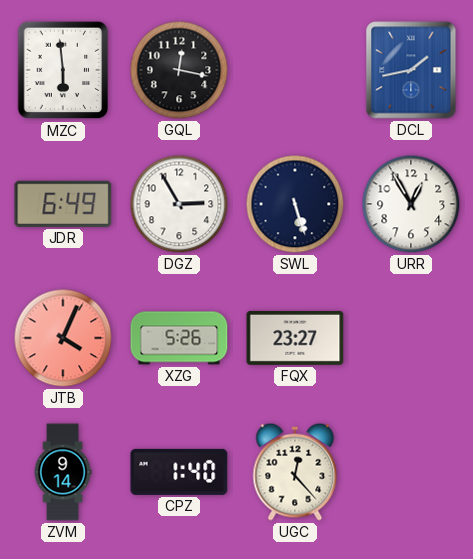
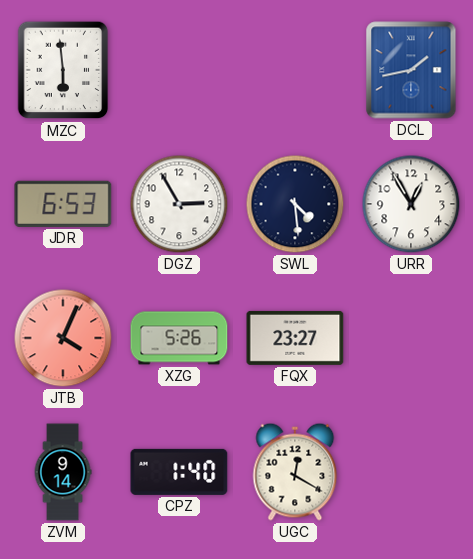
GQL: 12:17 -> none (179, 70)
JDR: 6:49 -> 6:53 (63, 204)
SWL: 5:27 -> 4:29 (295, 204)
UGC: 12:23 -> 12:20 (295, 472)
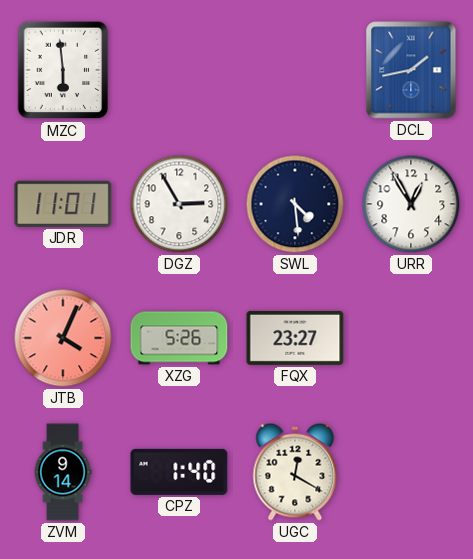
JDR: 6:53 -> 11:01 (63, 204)
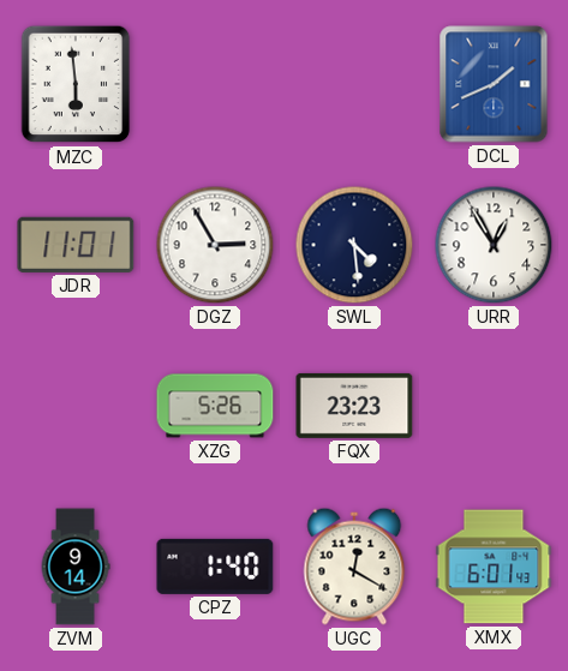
DCL: 1:43 -> 1:41 (494, 84)
JTB: 4:04 -> none (63, 338)
FQX: 23:27 -> 23:23 (354, 406)
XMX: none -> 6:01 (494, 567)
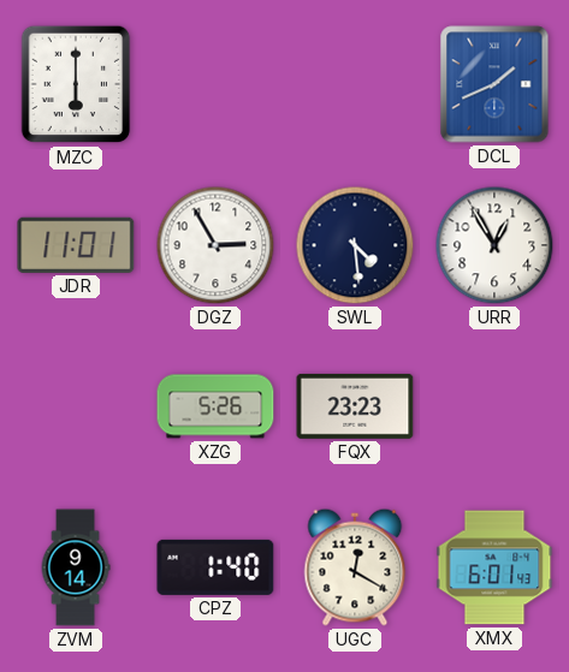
MZC: 5:59 -> 6:00 (76, 84)
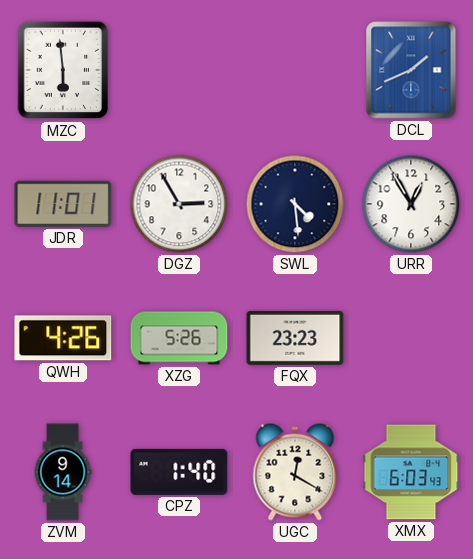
MZC: 6:00 -> 5:59 (63, 70)
QWH: none -> 4:26 (63, 338)
XMX: 6:01 -> 6:03 (411, 472)
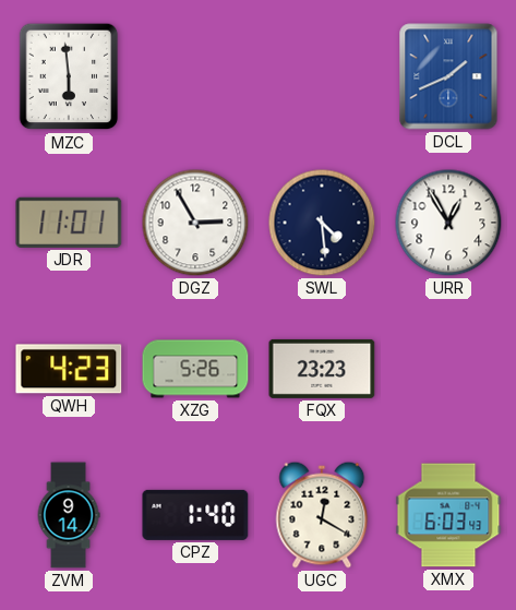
QWH: 4:26 -> 4:23 (69, 369)
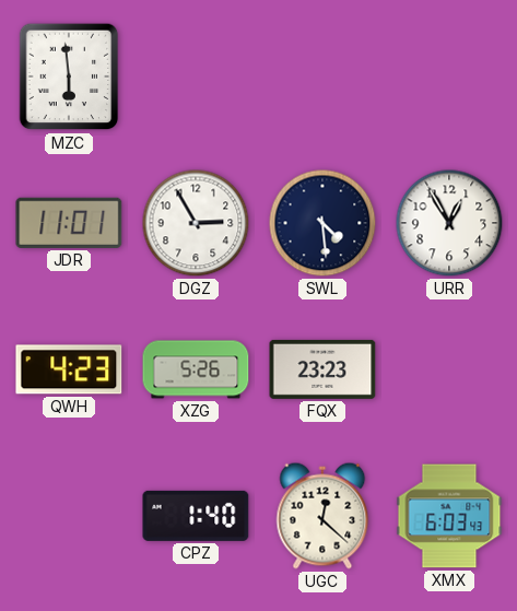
DCL: 1:41 -> none (448, 76)
ZVM: 9:14 -> none (69, 515)
UGC: 12:20 -> 12:22 (322, 516)
